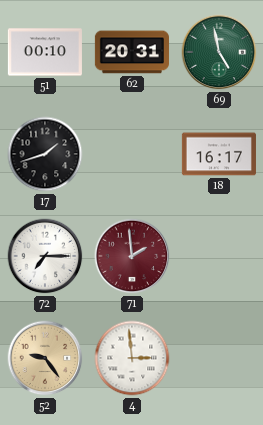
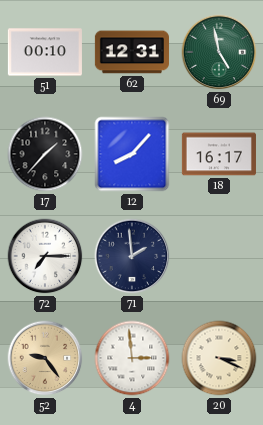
62: 20:31 -> 12:31 (132, 52)
17: 1:42 -> 1:37 (45, 154)
12: none -> 8:07 (132, 154)
71 dial: burgundy -> navy (132, 256)
20: none -> 3:19 (219, 358)
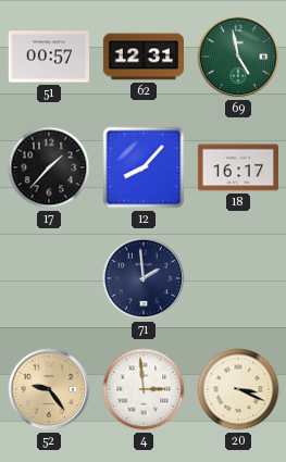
51: 00:10 -> 00:57 (49, 57)
72: 7:15 -> none (45, 256)
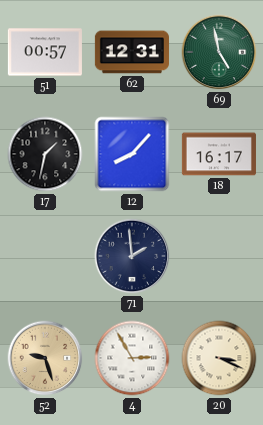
17: 1:37 -> 1:32 (45, 154)
52: 9:24 -> 9:27 (45, 358)
4: 2:59 -> 2:55 (132, 358)
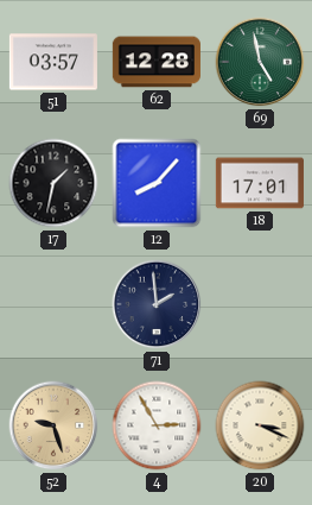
51: 00:57 -> 03:57 (53, 62)
62: 12:31 -> 12:28 (157, 62)
18: 16:17 -> 17:01 (260, 183)
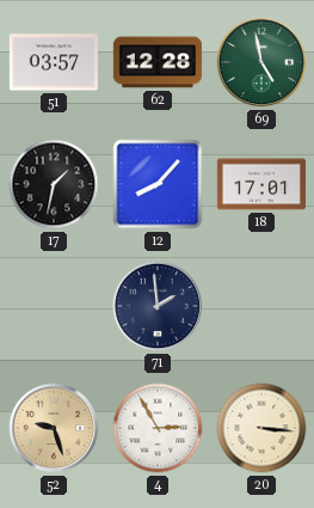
20: 3:19 -> 3:16 (261, 428)
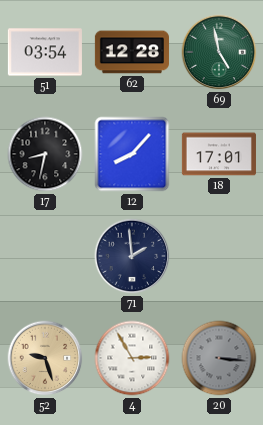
51: 03:57 -> 03:54 (45, 52)
17: 1:32 -> 8:32 (45, 154)
20 dial: cream -> grey (219, 358)
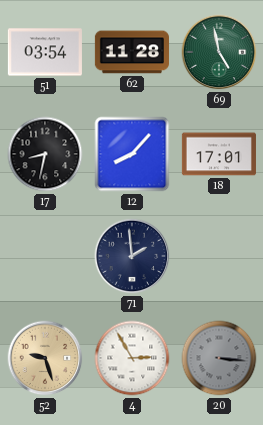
62: 12:28 -> 11:28 (132, 52)
